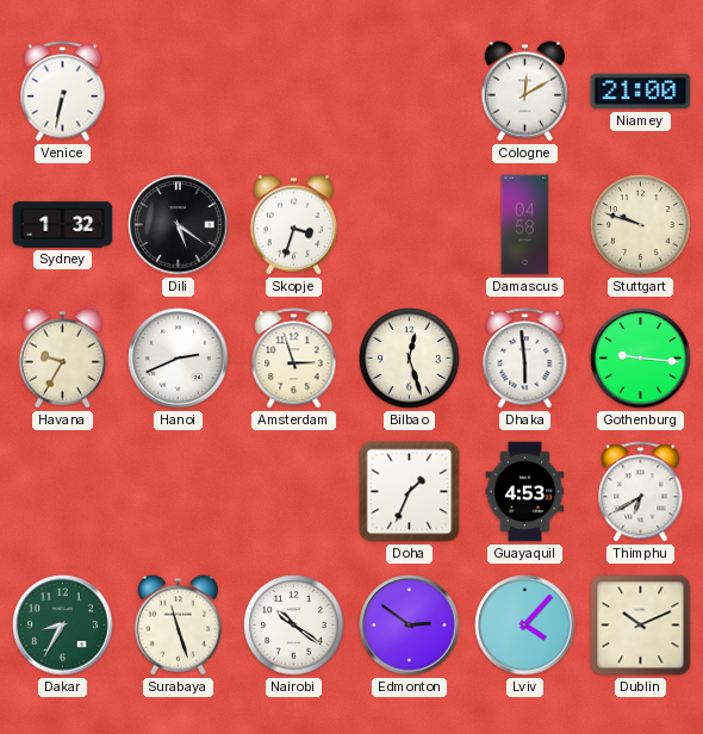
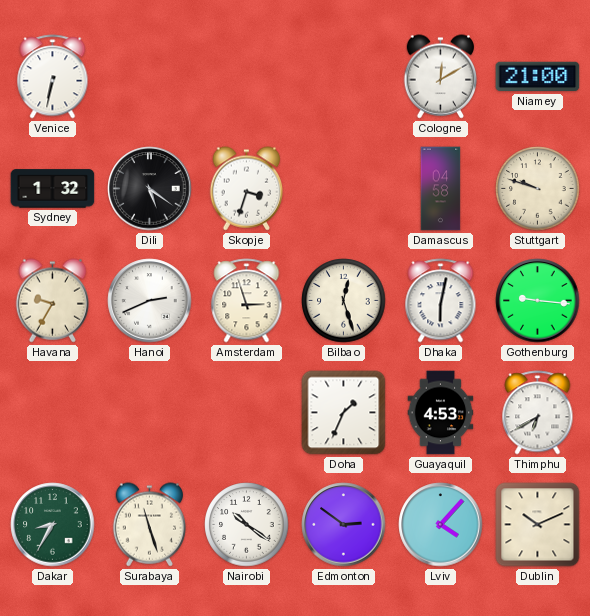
Dhaka: 5:59 -> 6:02 (441, 301)
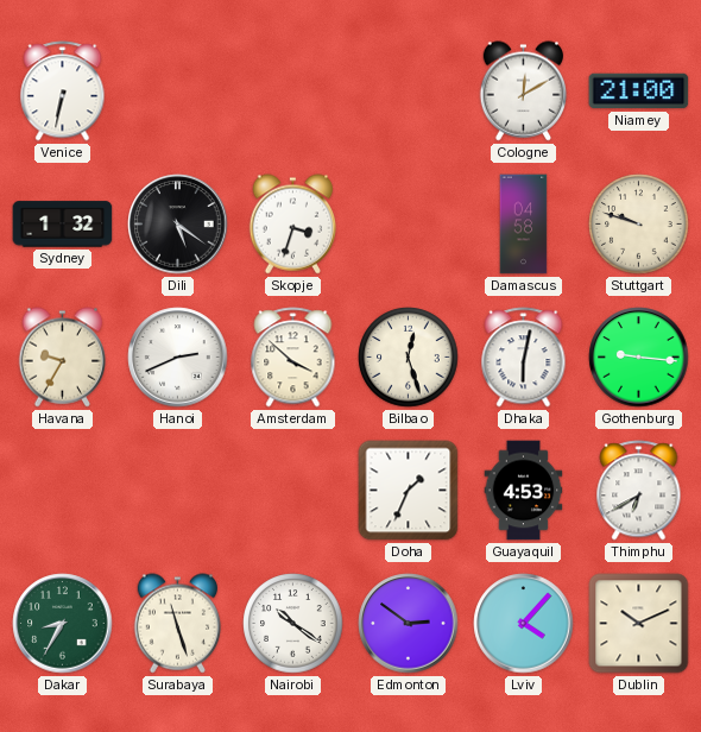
Amsterdam: 2:57 -> 3:52 (293, 358)
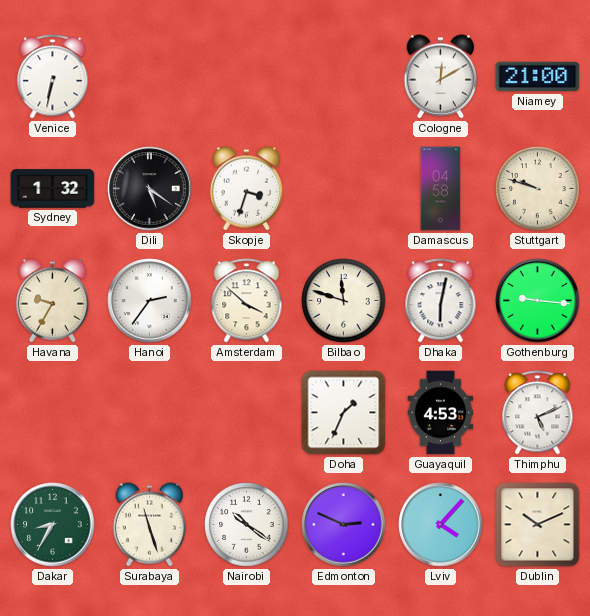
Hanoi: 2:41 -> 2:36 (150, 301)
Bilbao: 12:27 -> 11:48 (344, 301)
Thimphu: 6:40 -> 5:11 (538, 413)
Edmonton: 2:51 -> 2:49 (344, 525)
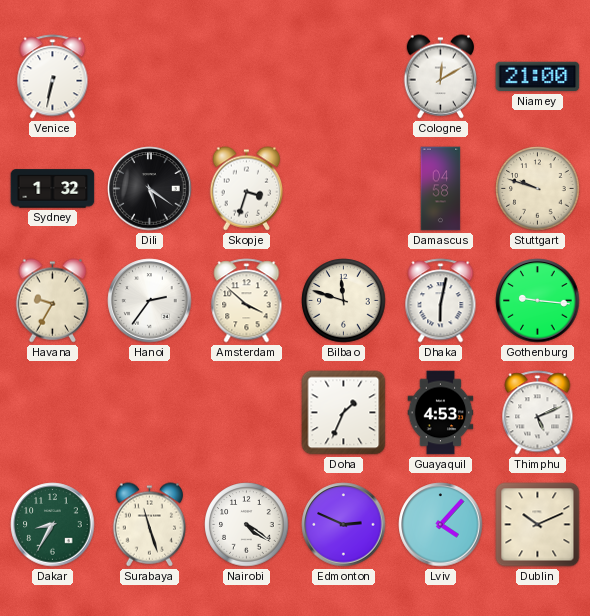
Nairobi: 10:21 -> 4:21 (247, 525)
